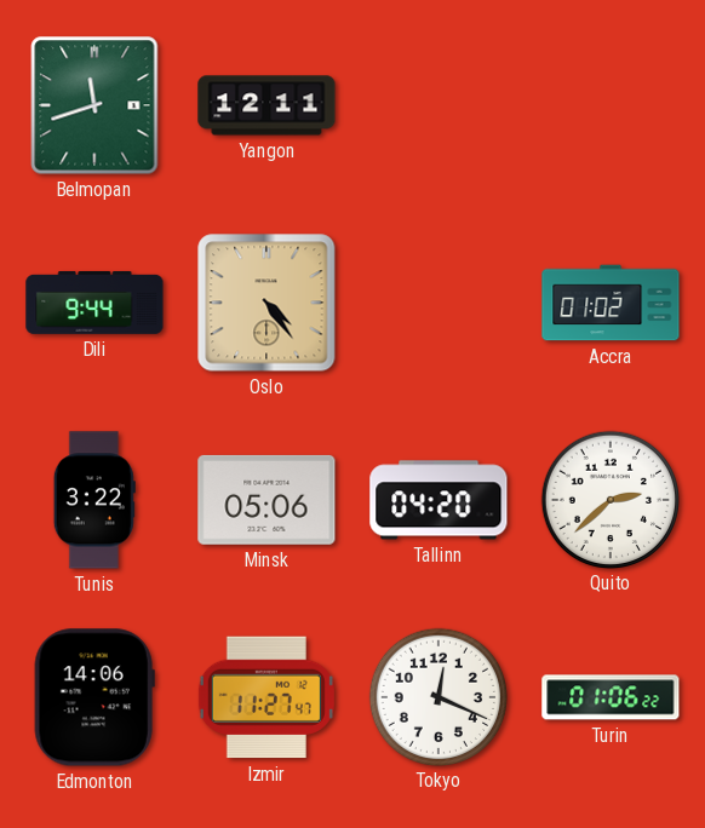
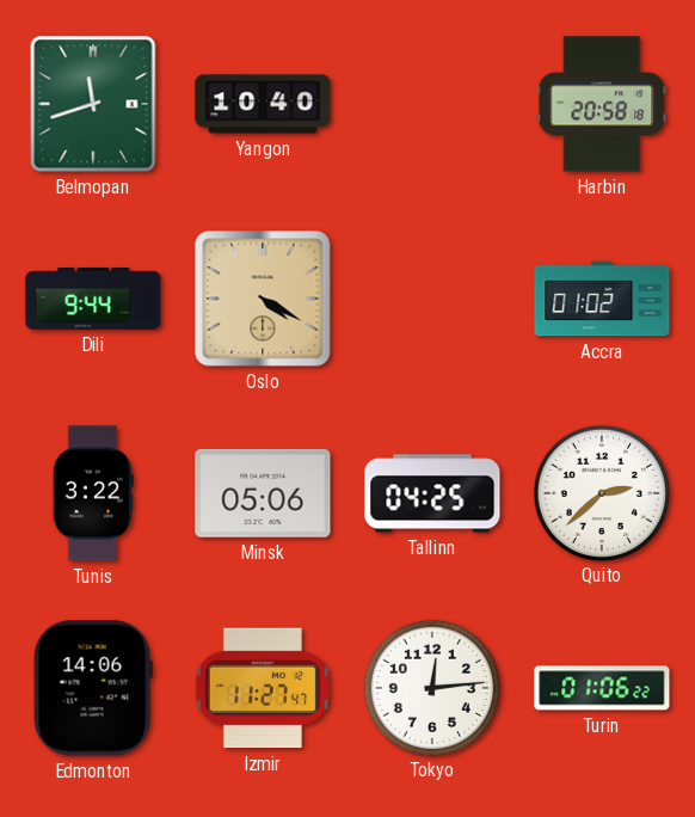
Yangon: 12:11 -> 10:40 (263, 104)
Harbin: none -> 20:58 (602, 104)
Oslo: 4:24 -> 4:20 (263, 299)
Tallinn: 04:20 -> 04:25 (432, 493)
Tokyo: 12:19 -> 12:14 (431, 687)
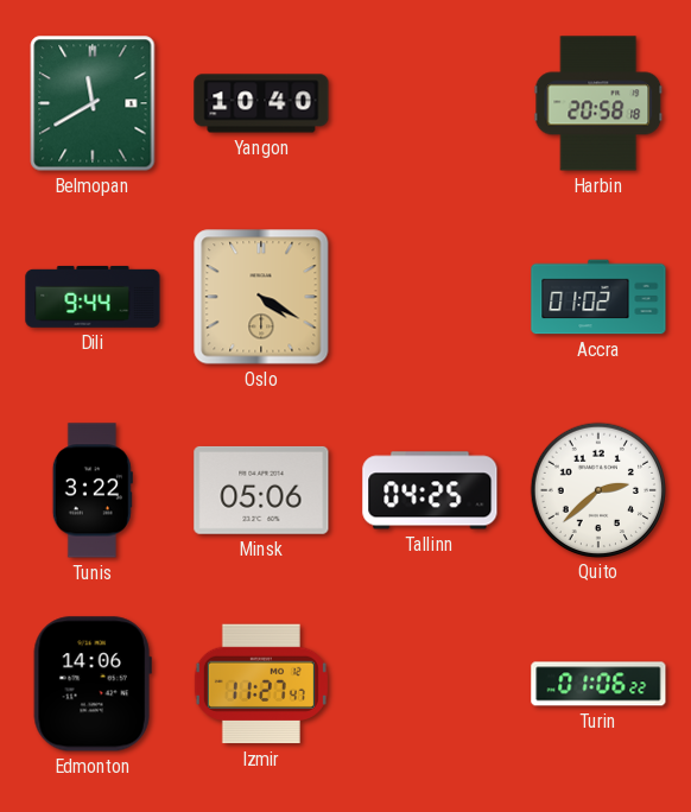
Belmopan: 11:42 -> 11:40 (93, 103)
Tokyo: 12:14 -> none (431, 687)
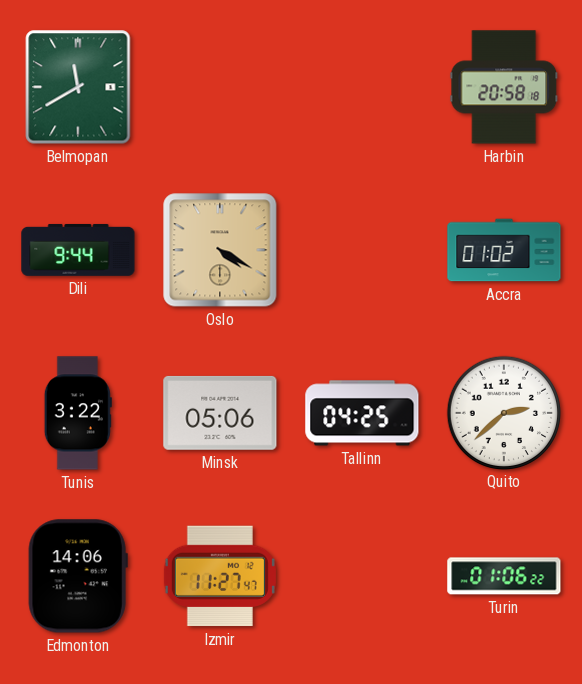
Yangon: 10:40 -> none (261, 103)
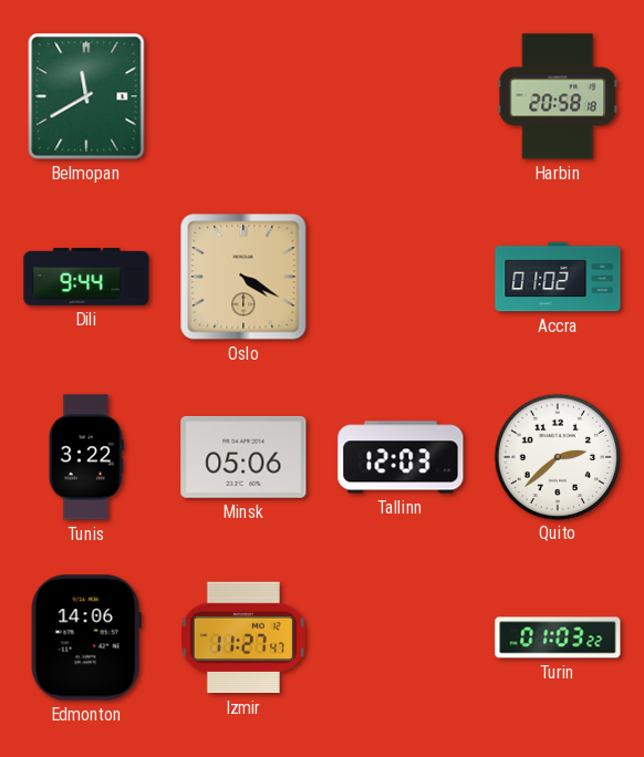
Tallinn: 04:25 -> 12:03 (401, 457)
Turin: 01:06 -> 01:03 (558, 637)
